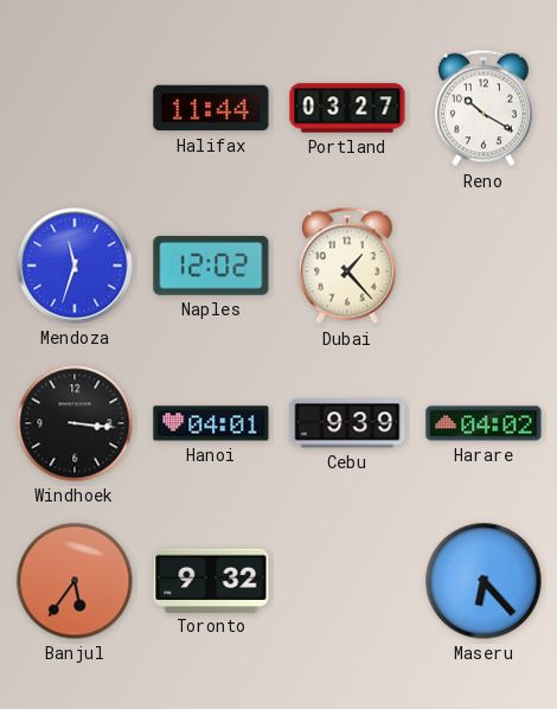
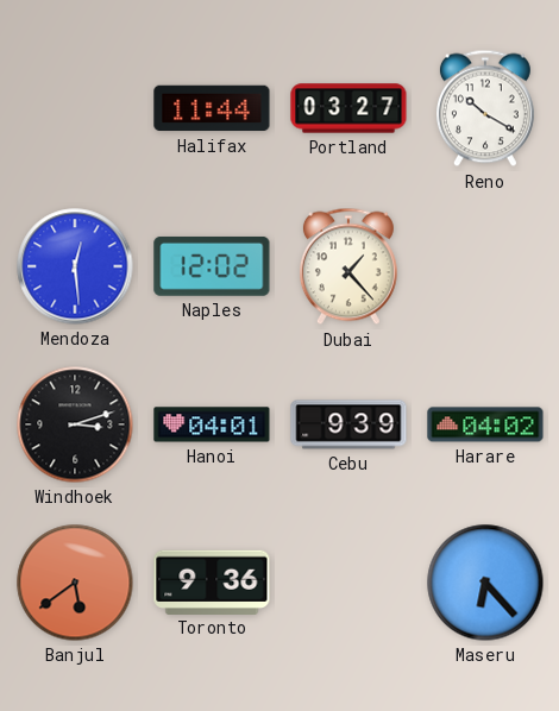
Mendoza: 11:33 -> 12:29 (75, 266)
Windhoek: 3:16 -> 3:12 (75, 424)
Banjul: 5:36 -> 5:39 (75, 583)
Toronto: 9:32 -> 9:36 (212, 581)
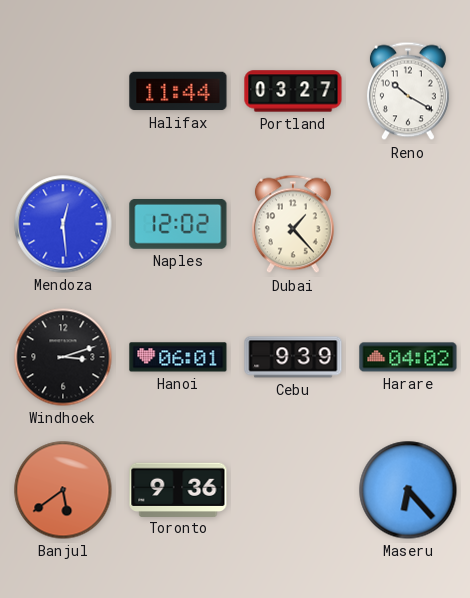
Hanoi: 04:01 -> 06:01 (178, 357)
